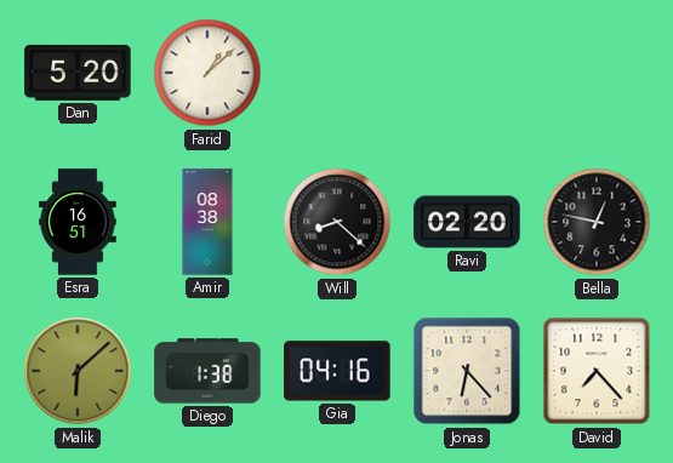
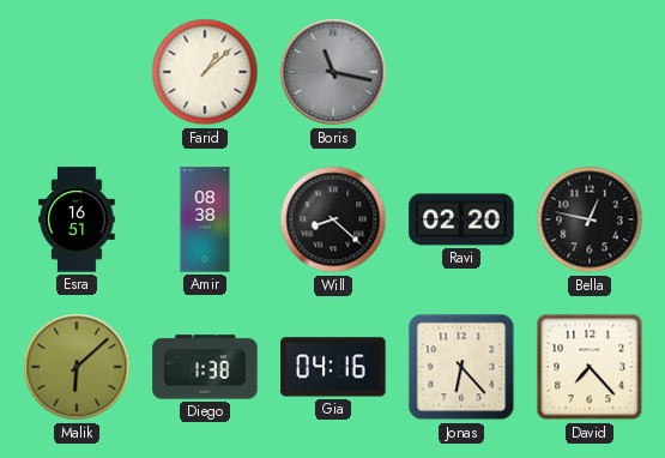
Dan: 5:20 -> none (78, 73)
Boris: none -> 11:17 (333, 72)
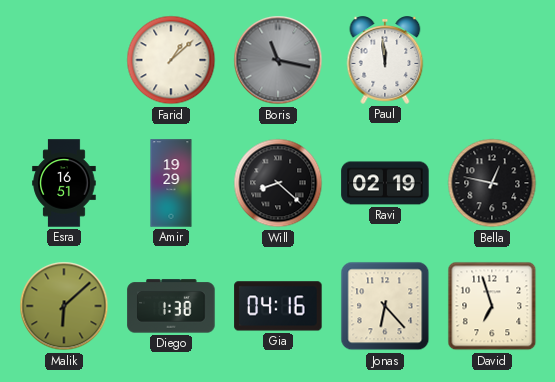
Paul: none -> 11:59 (385, 60)
Amir: 08:38 -> 19:29 (171, 183)
Ravi: 02:20 -> 02:19 (385, 183)
David: 7:23 -> 6:57 (492, 306)
